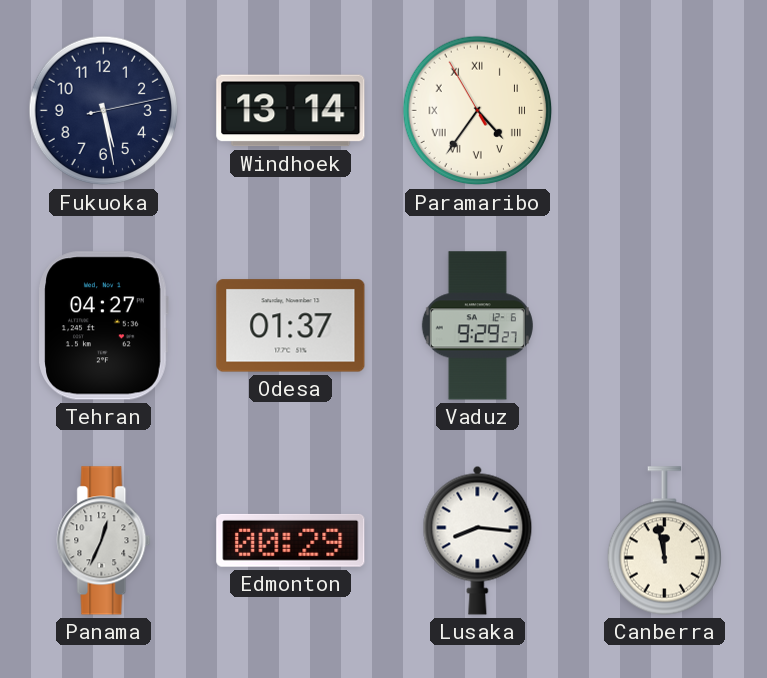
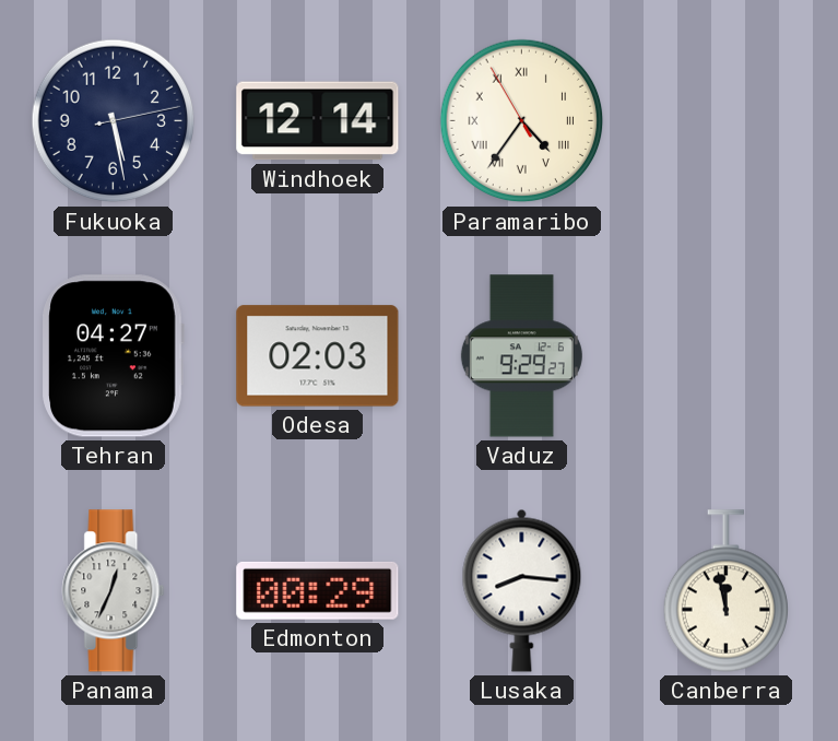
Windhoek: 13:14 -> 12:14 (318, 121)
Odesa: 01:37 -> 02:03 (318, 356)
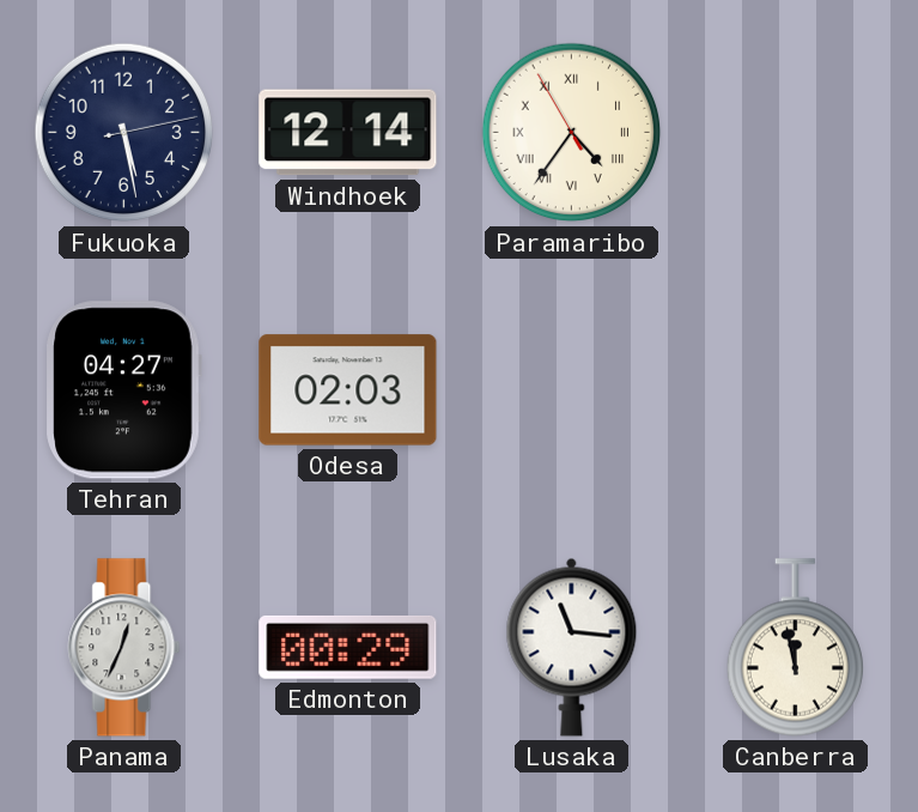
Vaduz: 9:29 -> none (521, 356)
Lusaka: 8:16 -> 11:16 (572, 647)
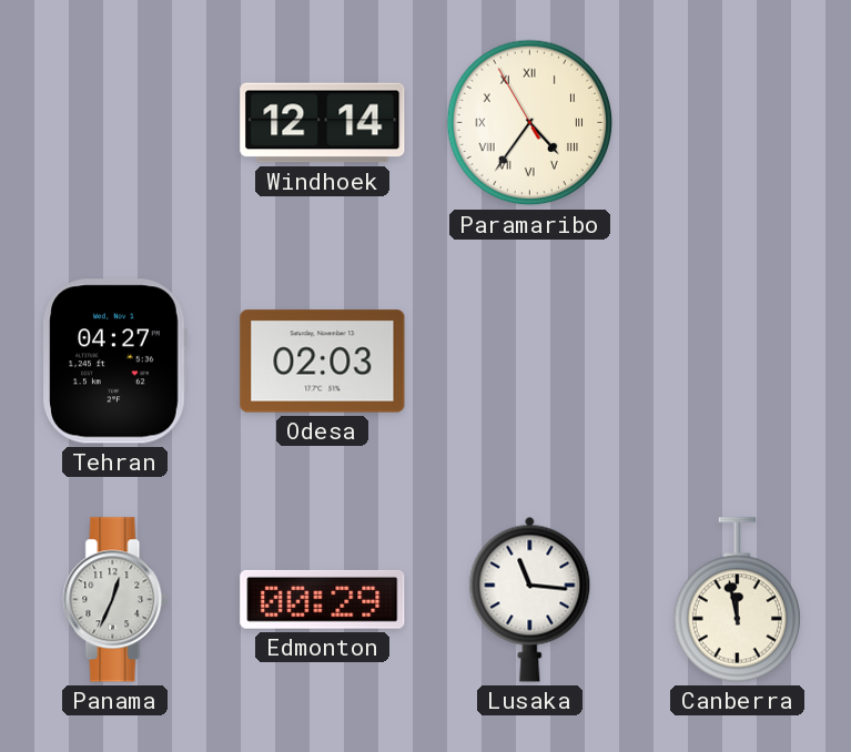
Fukuoka: 5:28 -> none (124, 133)
